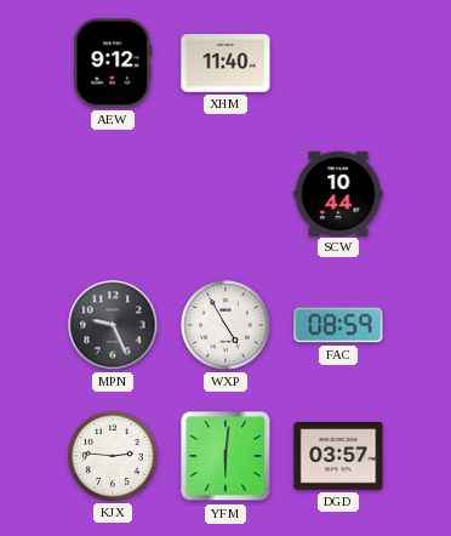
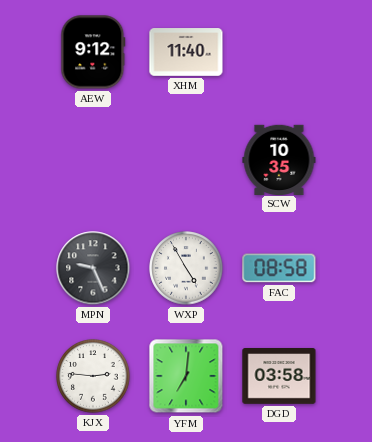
SCW: 10:44 -> 10:35 (279, 159)
FAC: 08:59 -> 08:58 (279, 268)
YFM: 6:01 -> 7:01 (186, 376)
DGD: 03:57 -> 03:58 (279, 377)
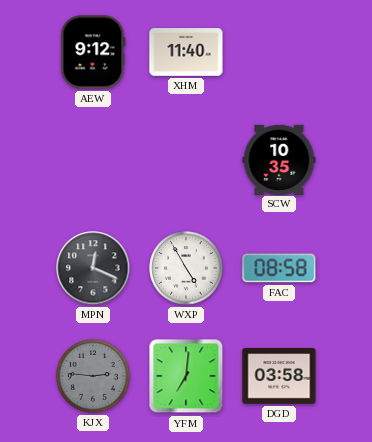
MPN: 9:26 -> 12:19 (93, 268)
KJX dial: white -> grey (93, 376)
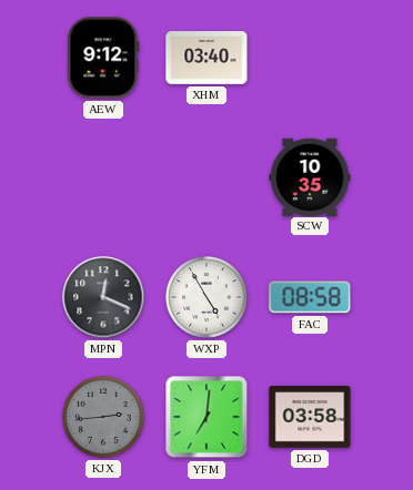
XHM: 11:40 -> 03:40 (206, 58)
KJX: 2:46 -> 2:44 (103, 417)
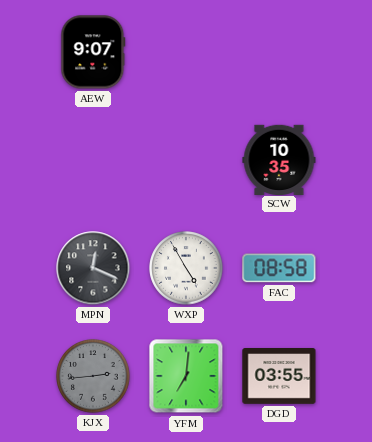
AEW: 9:12 -> 9:07 (93, 52)
XHM: 03:40 -> none (206, 58)
DGD: 03:58 -> 03:55 (279, 377)
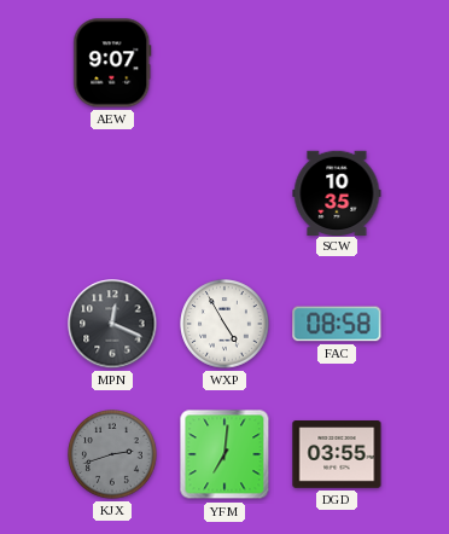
KJX: 2:44 -> 2:42 (112, 454)
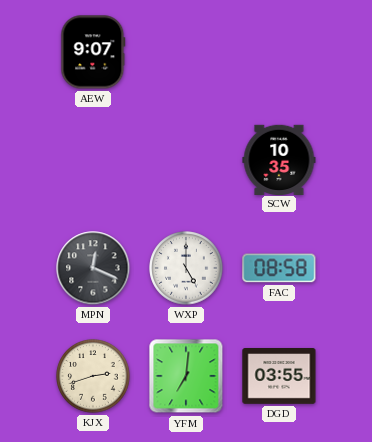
WXP: 4:55 -> 5:00 (186, 268)
KJX dial: grey -> cream (93, 376)
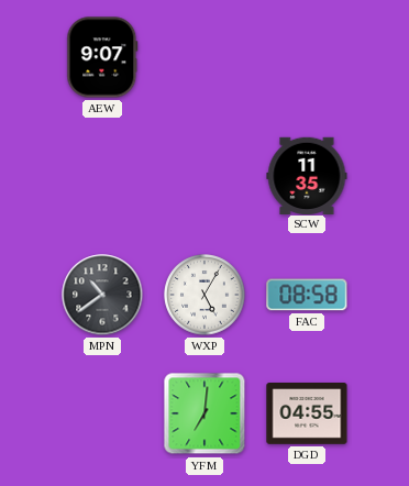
SCW: 10:35 -> 11:35 (307, 175)
MPN: 12:19 -> 10:39 (102, 295)
WXP: 5:00 -> 5:05 (204, 295)
KJX: 2:42 -> none (93, 376)
DGD: 03:55 -> 04:55 (307, 415)
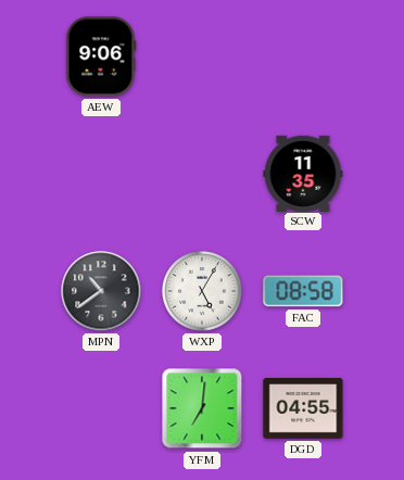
AEW: 9:07 -> 9:06 (101, 56)
